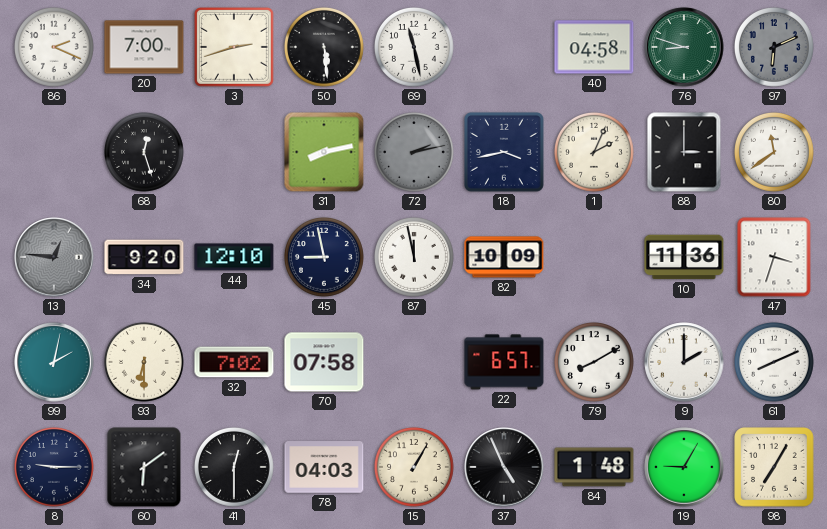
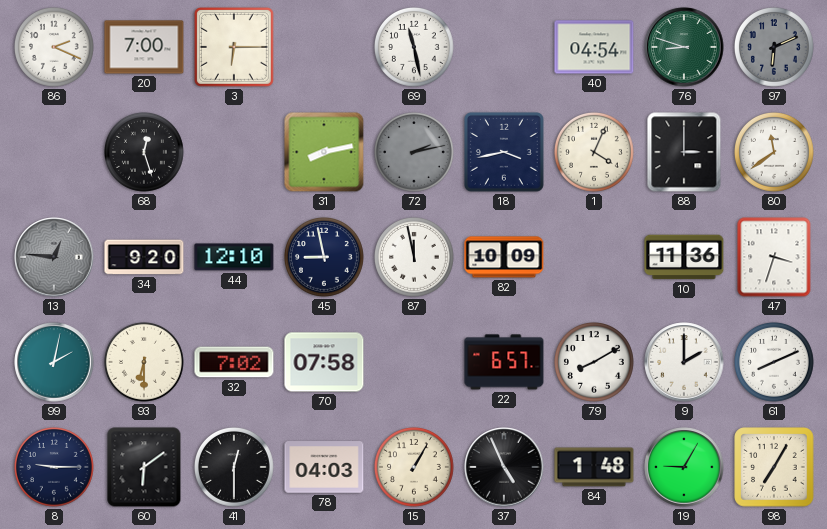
3: 2:42 -> 6:15 (234, 47)
50: 5:29 -> none (324, 47)
40: 04:58 -> 04:54 (594, 47)
1: 2:04 -> 4:04 (594, 152)
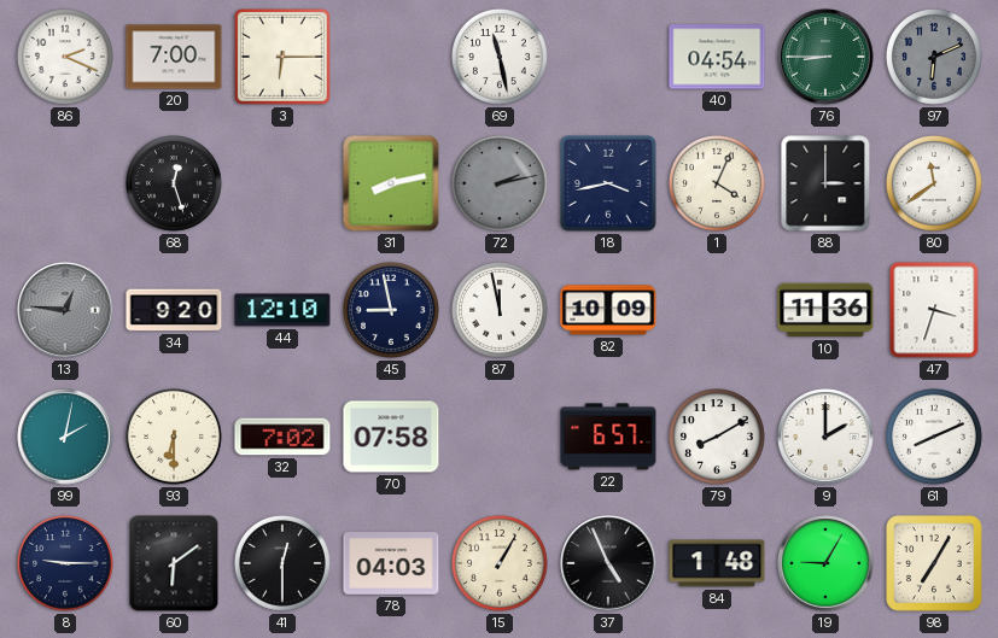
76: 8:48 -> 8:45 (825, 57)
